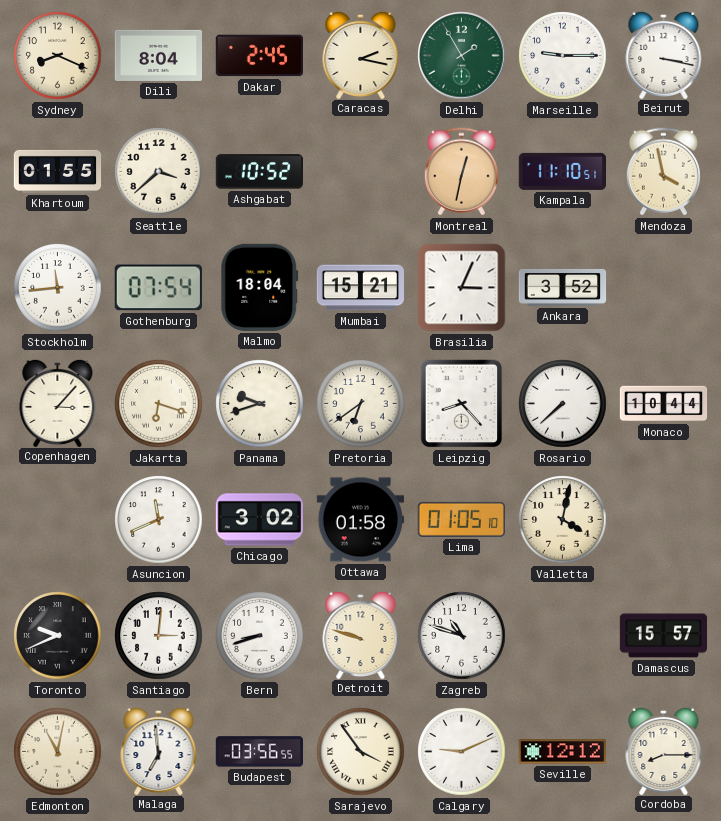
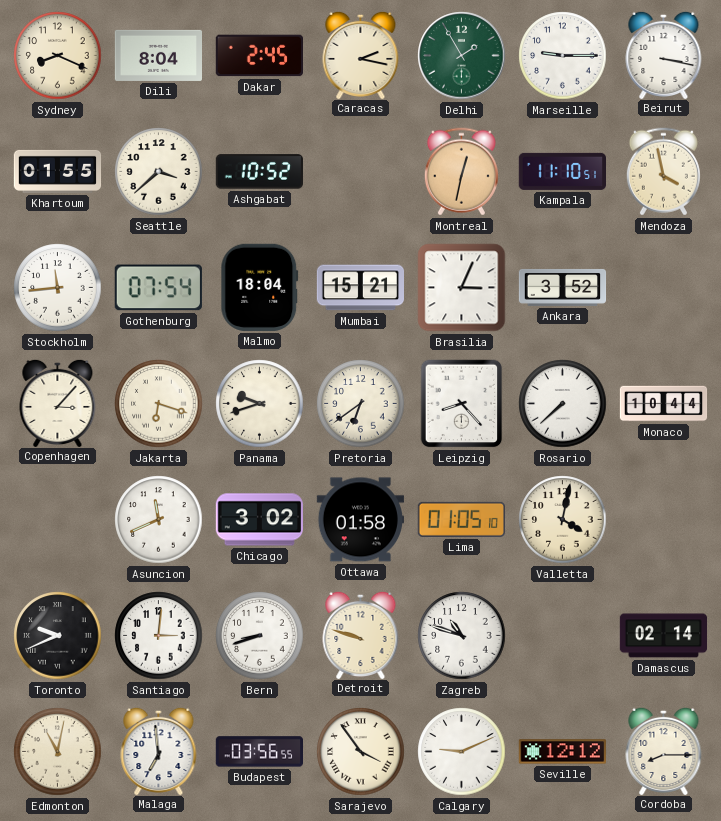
Damascus: 15:57 -> 02:14 (664, 636)
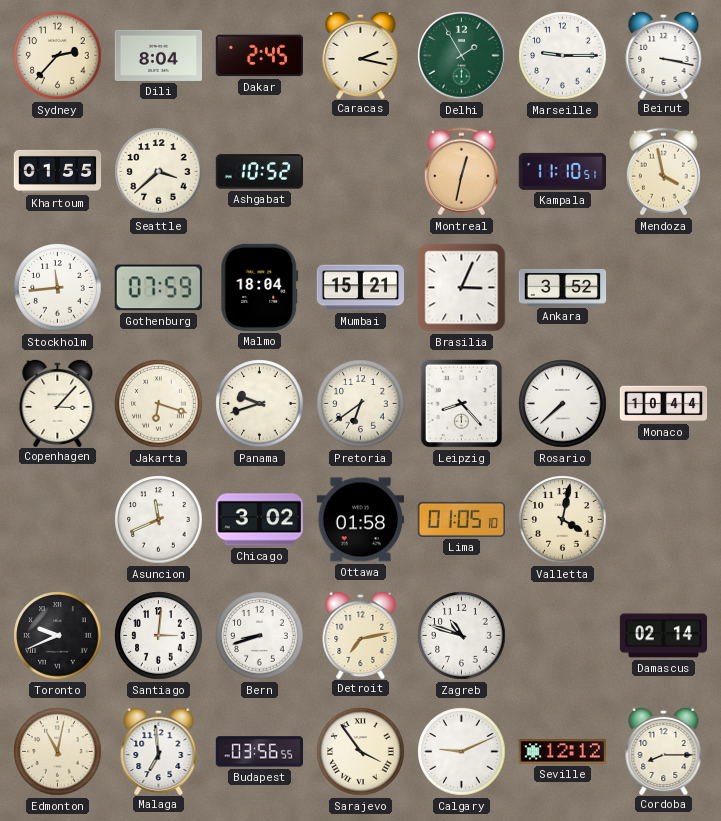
Sydney: 8:19 -> 2:37 (58, 56)
Gothenburg: 07:54 -> 07:59 (158, 288)
Detroit: 9:48 -> 7:13 (361, 634)
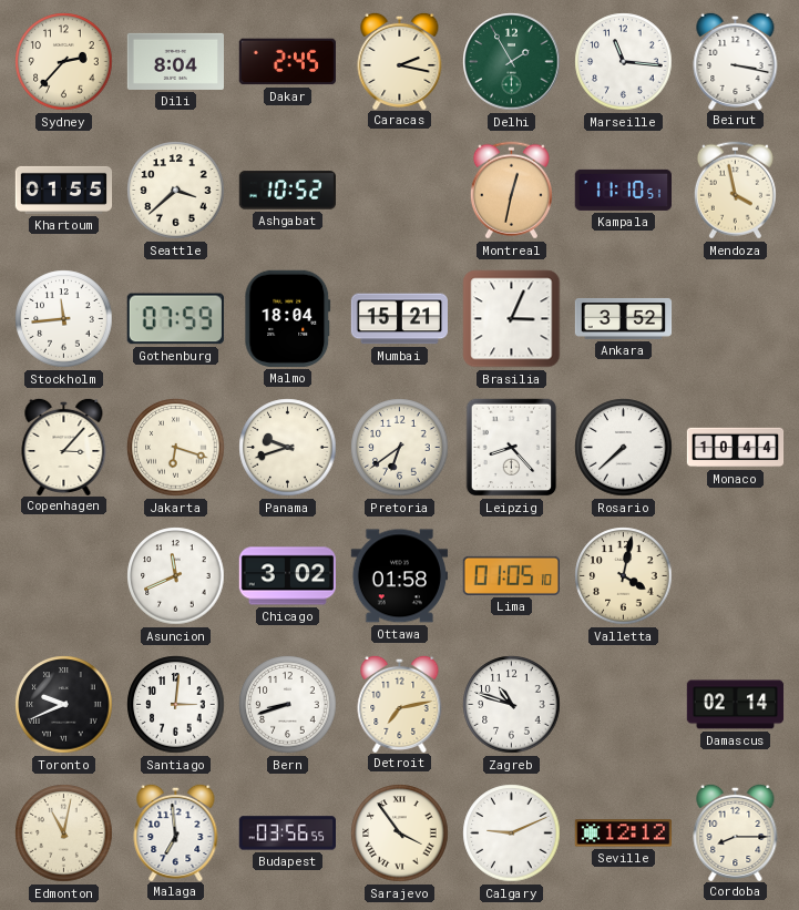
Marseille: 9:15 -> 11:16 (624, 62)
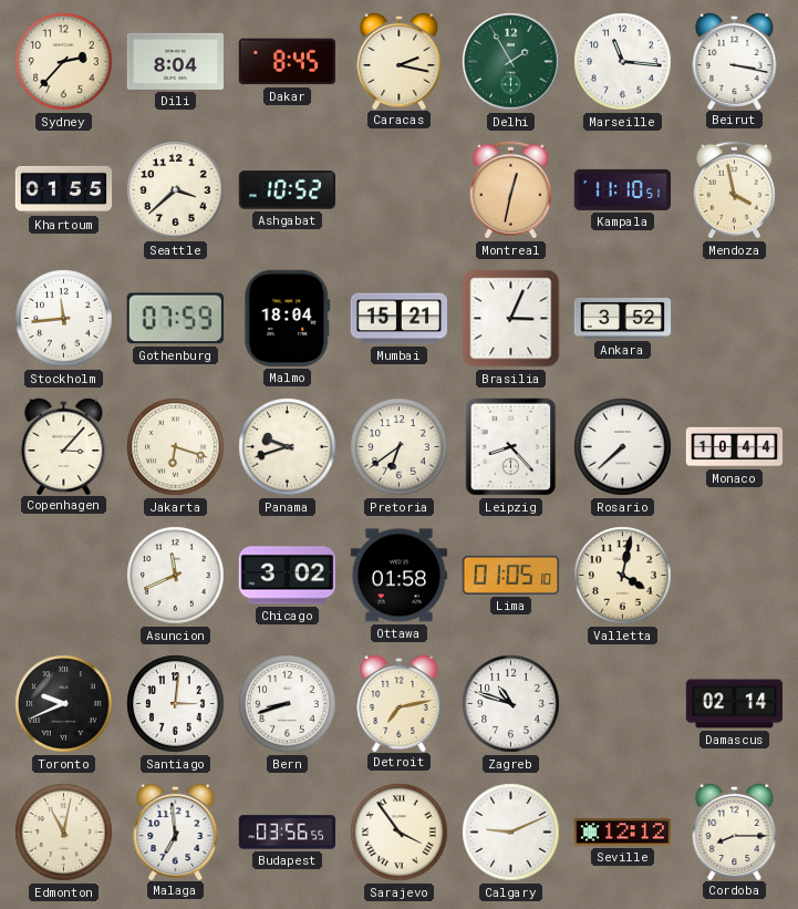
Dakar: 2:45 -> 8:45 (287, 62)
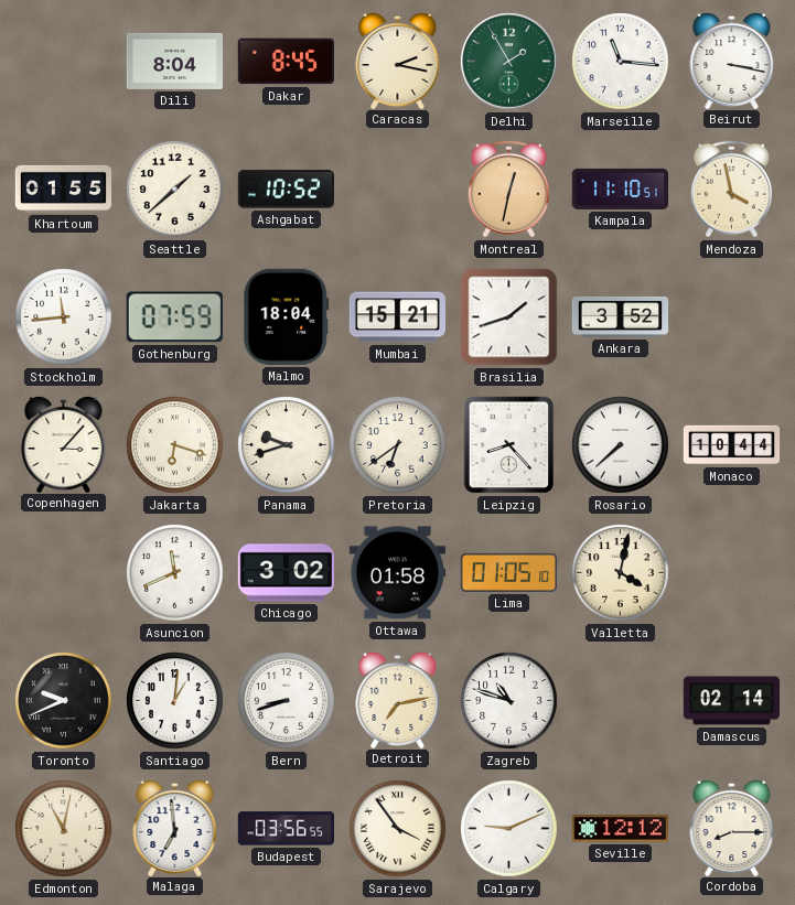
Sydney: 2:37 -> none (64, 62)
Seattle: 3:38 -> 1:38 (175, 190)
Brasilia: 3:04 -> 1:42 (509, 317)
Santiago: 3:01 -> 1:01 (175, 701)
